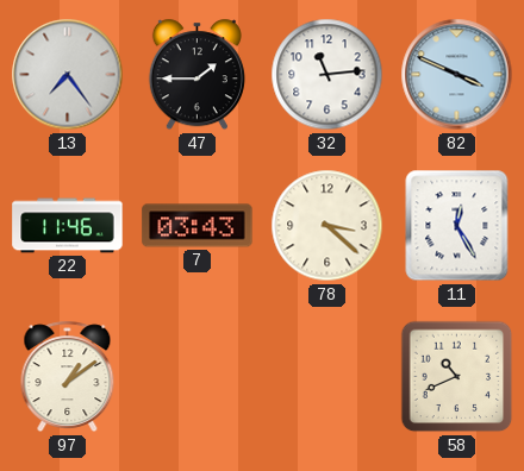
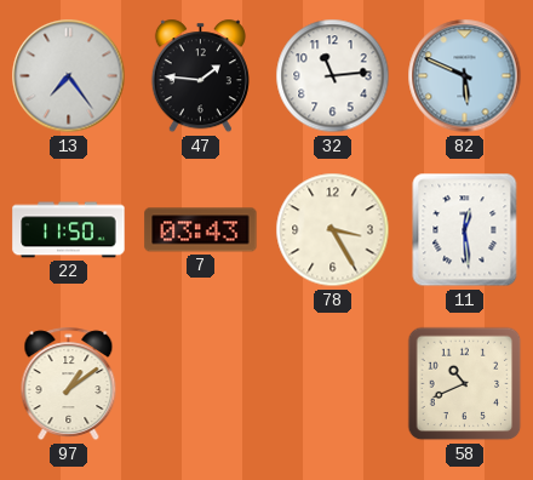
47: 1:45 -> 1:46 (200, 76)
82: 3:49 -> 5:49 (465, 76)
22: 11:46 -> 11:50 (69, 230)
78: 3:22 -> 3:25 (333, 230)
11: 12:25 -> 12:29 (465, 230)
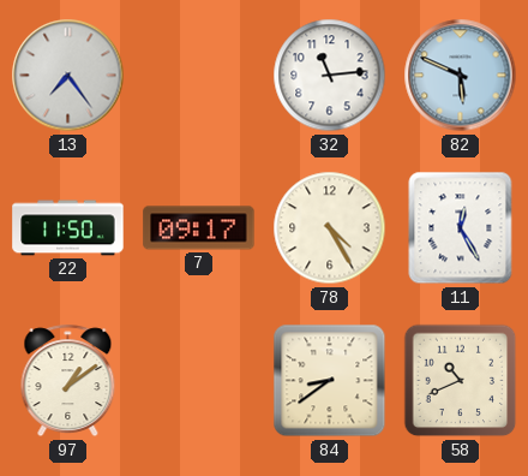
47: 1:46 -> none (200, 76)
7: 03:43 -> 09:17 (199, 228)
78: 3:25 -> 4:25 (330, 228)
11: 12:29 -> 12:25 (461, 228)
84: none -> 8:39 (330, 381)
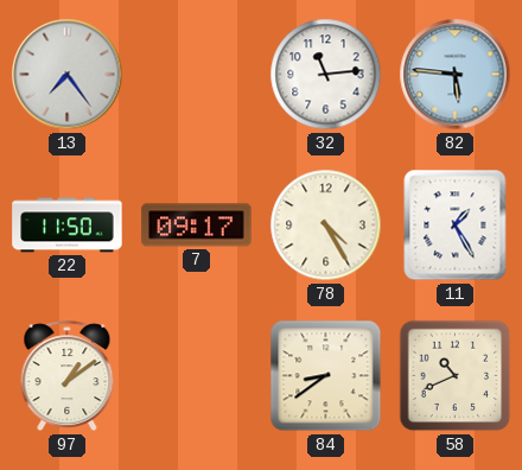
82: 5:49 -> 5:46 (456, 75)
11: 12:25 -> 1:25 (456, 226)
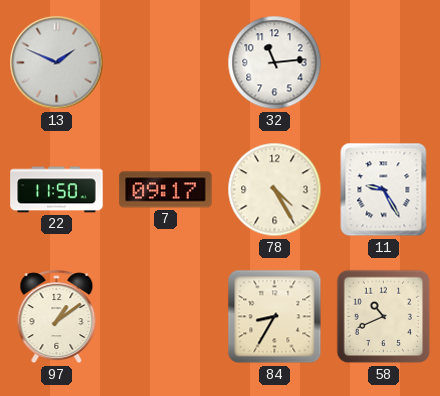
13: 7:24 -> 1:49 (57, 63)
82: 5:46 -> none (456, 75)
11: 1:25 -> 9:25 (384, 190)
84: 8:39 -> 8:35 (275, 317)
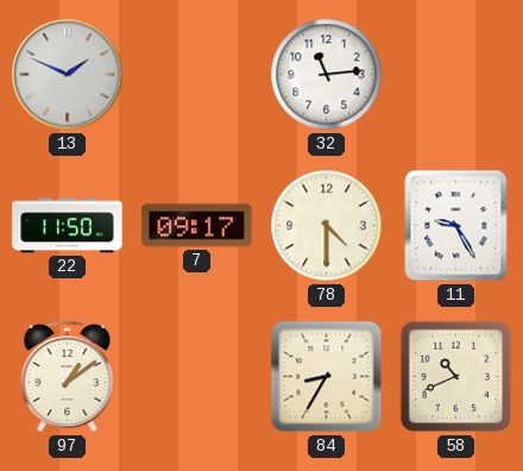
78: 4:25 -> 4:30 (327, 226)
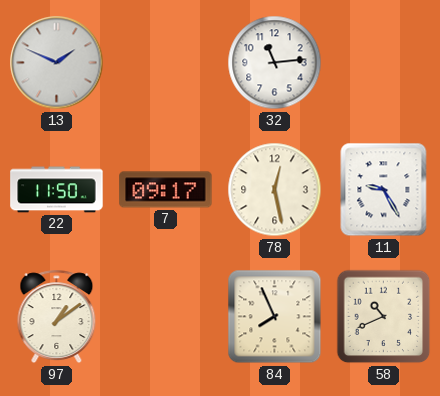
78: 4:30 -> 12:28 (275, 190)
84: 8:35 -> 7:56 (275, 317)
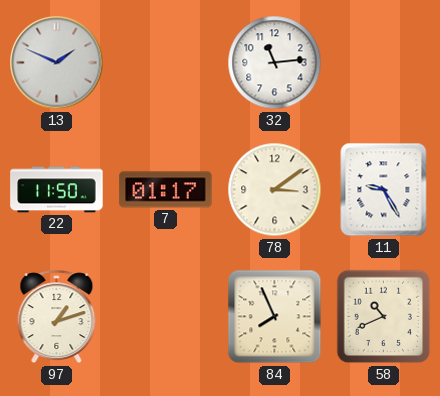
7: 09:17 -> 01:17 (166, 190)
78: 12:28 -> 3:09 (275, 190)
97: 1:09 -> 1:12 (57, 317)
